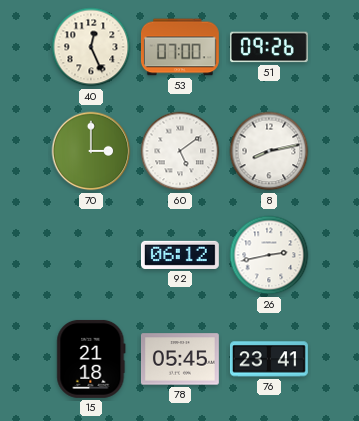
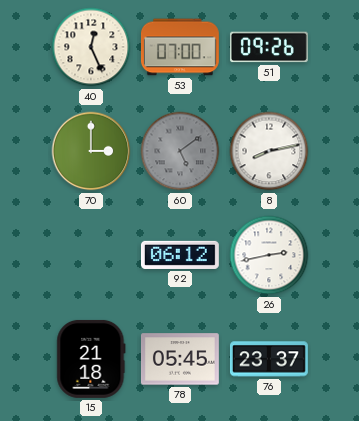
60 dial: white -> grey (180, 151)
76: 23:41 -> 23:37 (269, 359)
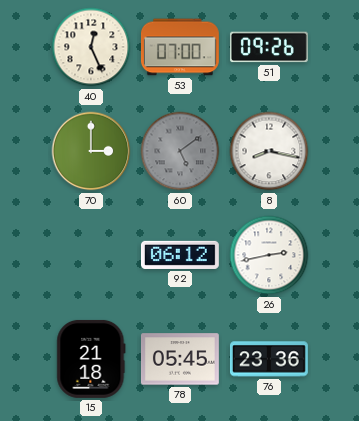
8: 8:13 -> 8:17 (269, 151)
76: 23:37 -> 23:36 (269, 359)
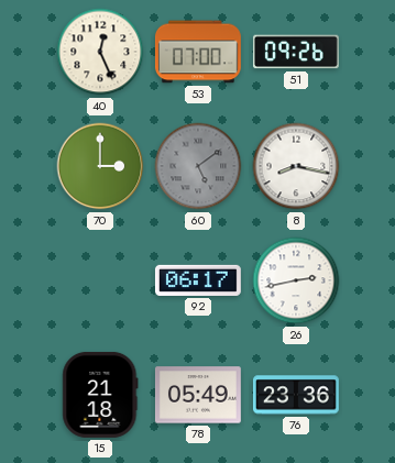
92: 06:12 -> 06:17 (198, 280)
78: 05:45 -> 05:49 (198, 395)
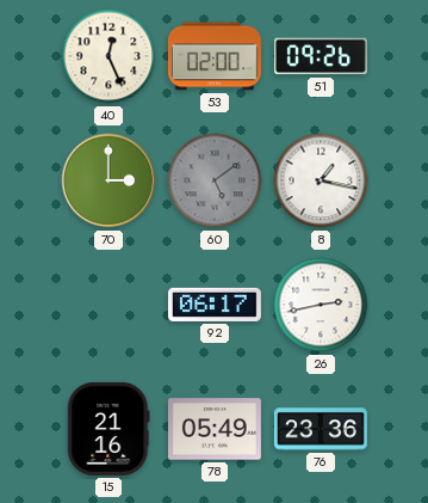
53: 07:00 -> 02:00 (215, 56)
8: 8:17 -> 1:17 (321, 180)
15: 21:18 -> 21:16 (108, 429)
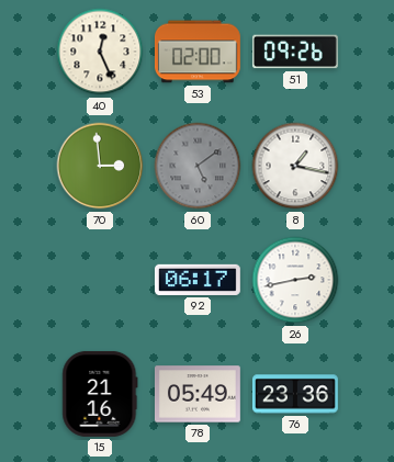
70: 3:00 -> 2:59 (100, 166)
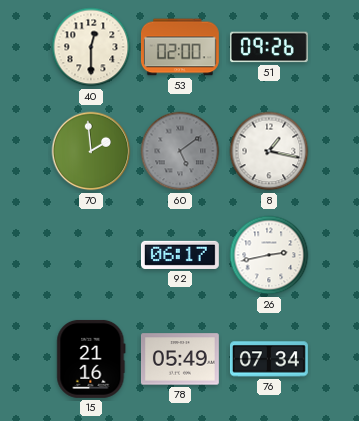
40: 12:26 -> 12:30 (91, 47)
70: 2:59 -> 1:59 (91, 151)
76: 23:36 -> 07:34 (269, 359)
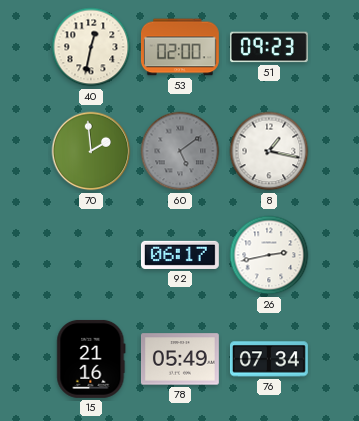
40: 12:30 -> 12:32 (91, 47)
51: 09:26 -> 09:23 (269, 47)
